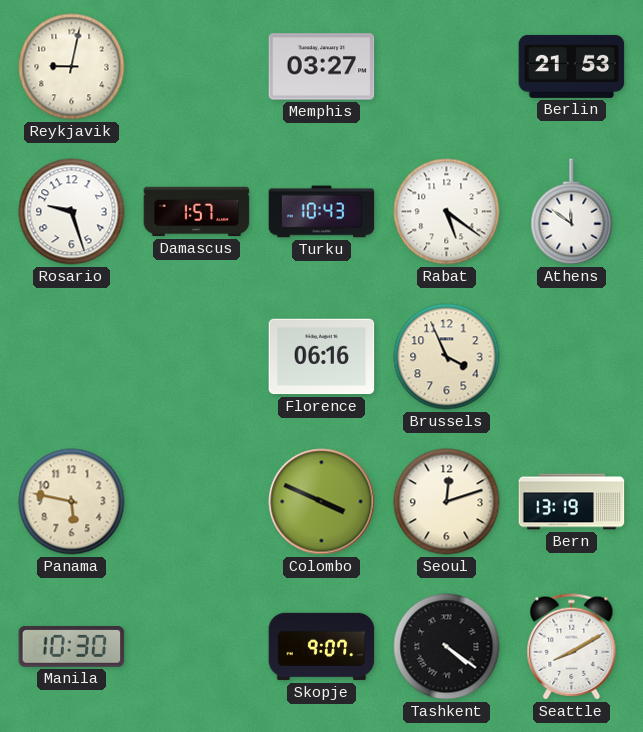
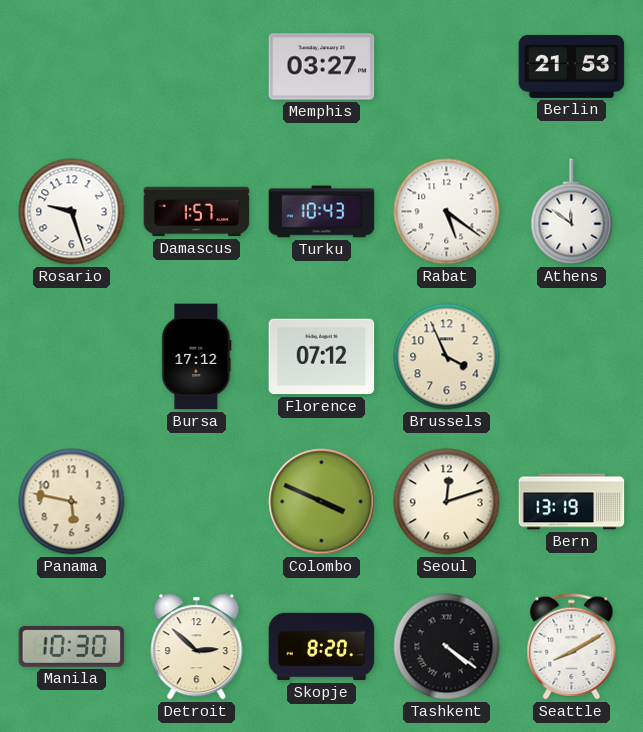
Reykjavik: 9:02 -> none (72, 67)
Bursa: none -> 17:12 (197, 357)
Florence: 06:16 -> 07:12 (322, 357)
Detroit: none -> 2:52 (197, 647)
Skopje: 9:07 -> 8:20 (322, 647)
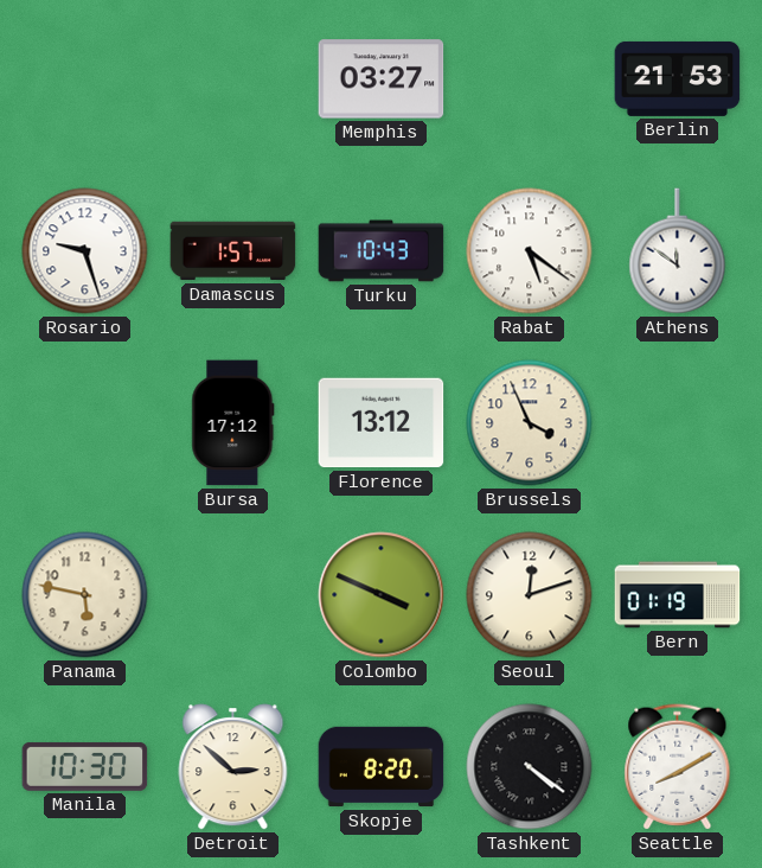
Florence: 07:12 -> 13:12 (382, 423)
Bern: 13:19 -> 01:19 (678, 595)
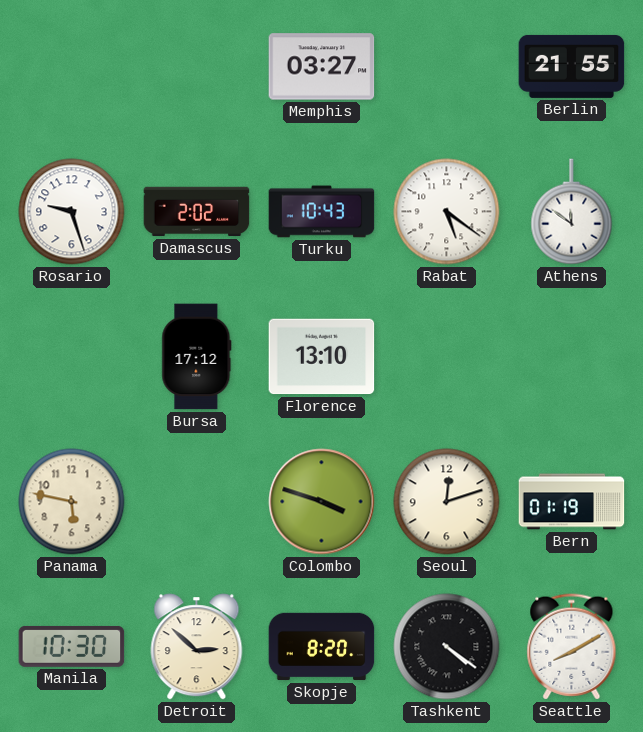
Berlin: 21:53 -> 21:55 (572, 66)
Damascus: 1:57 -> 2:02 (197, 212)
Florence: 13:12 -> 13:10 (322, 357)
Brussels: 3:56 -> none (530, 423)
Colombo: 3:49 -> 3:48 (322, 502)
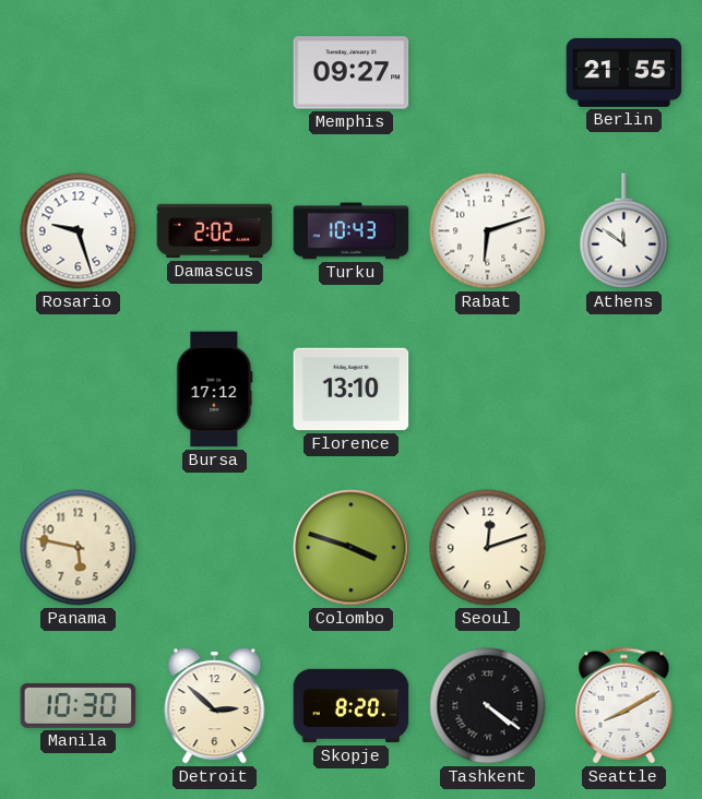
Memphis: 03:27 -> 09:27 (352, 73)
Rabat: 5:21 -> 6:12 (488, 231)
Bern: 01:19 -> none (572, 502)
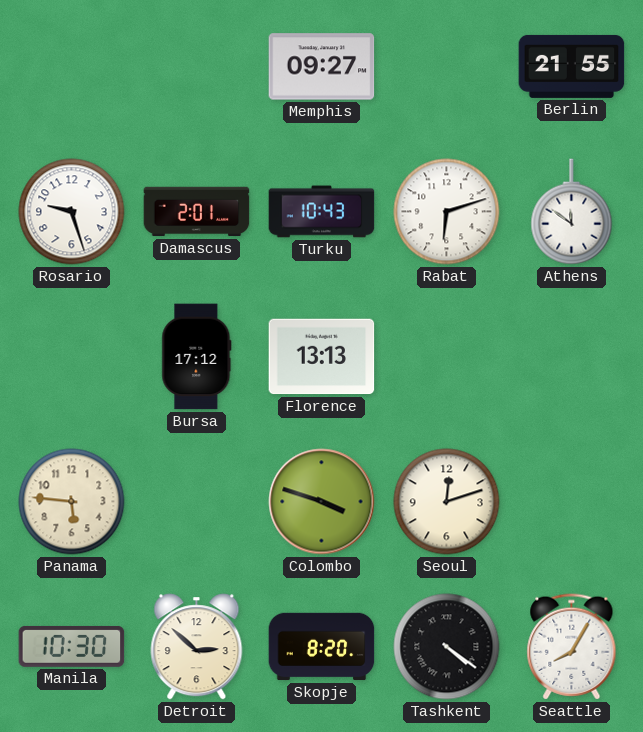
Damascus: 2:02 -> 2:01 (197, 212)
Florence: 13:10 -> 13:13 (322, 357)
Panama: 5:47 -> 5:46 (72, 502)
Seattle: 8:10 -> 8:05 (572, 647)
